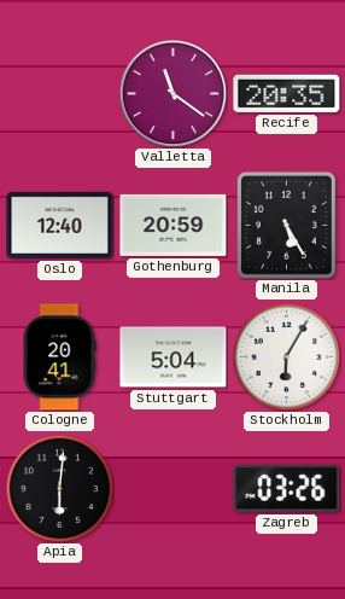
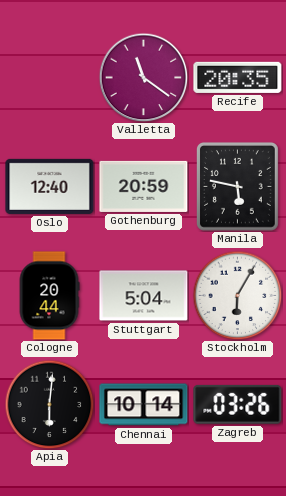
Manila: 5:25 -> 5:47 (237, 186)
Cologne: 20:41 -> 20:44 (49, 296)
Chennai: none -> 10:14 (144, 405)
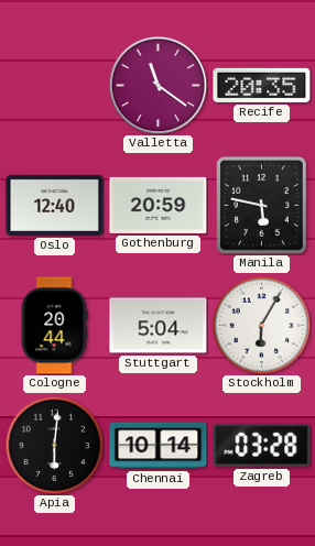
Zagreb: 03:26 -> 03:28 (262, 445)
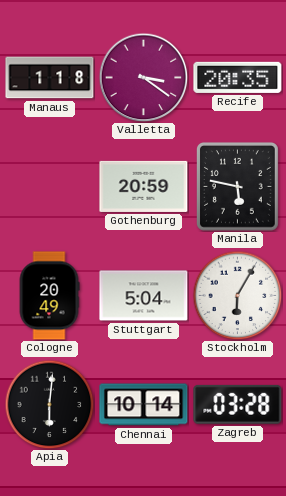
Manaus: none -> 1:18 (50, 78)
Valletta: 11:21 -> 3:21 (143, 77)
Oslo: 12:40 -> none (55, 205)
Cologne: 20:44 -> 20:49 (49, 296)
